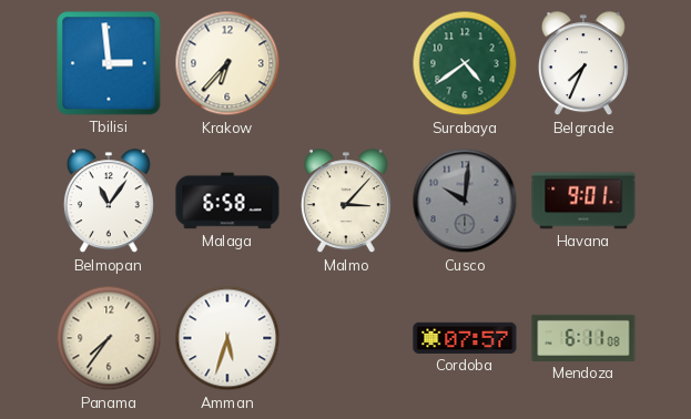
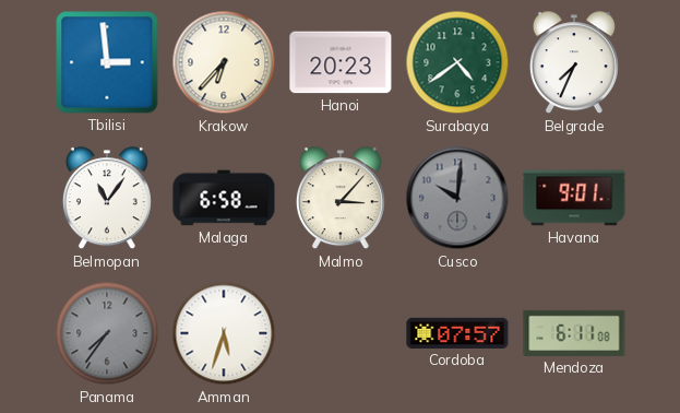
Hanoi: none -> 20:23 (341, 62)
Panama dial: cream -> grey (107, 333)
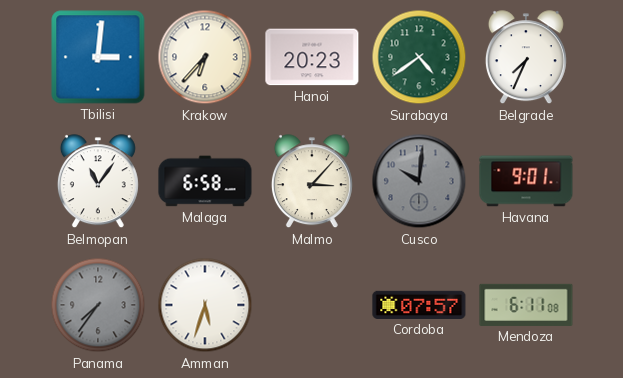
Tbilisi: 2:59 -> 3:01 (98, 57)
